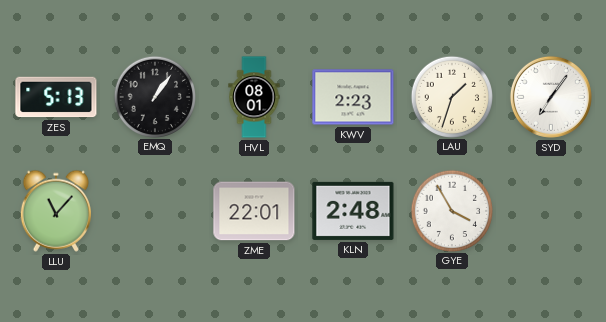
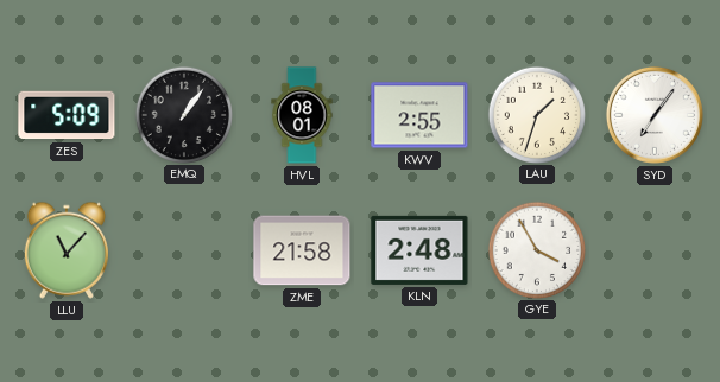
ZES: 5:13 -> 5:09 (67, 115)
KWV: 2:23 -> 2:55 (419, 115)
ZME: 22:01 -> 21:58 (302, 250)
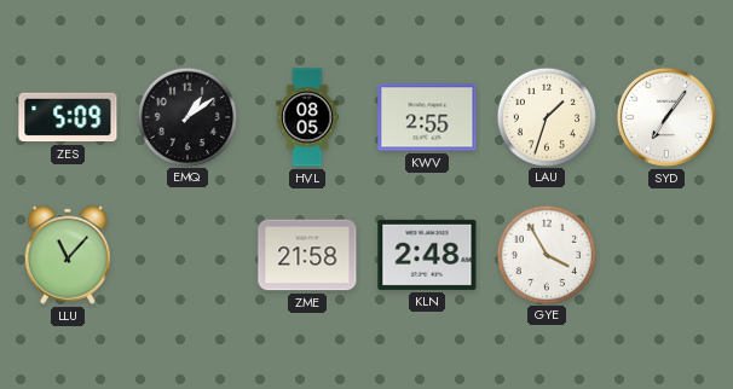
EMQ: 1:06 -> 1:09 (186, 116)
HVL: 08:01 -> 08:05 (307, 117)
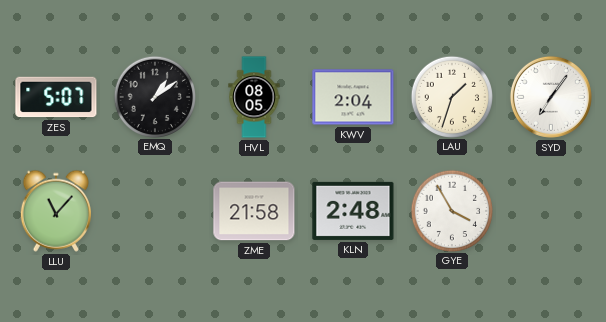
ZES: 5:09 -> 5:07 (56, 97)
KWV: 2:55 -> 2:04 (353, 97)
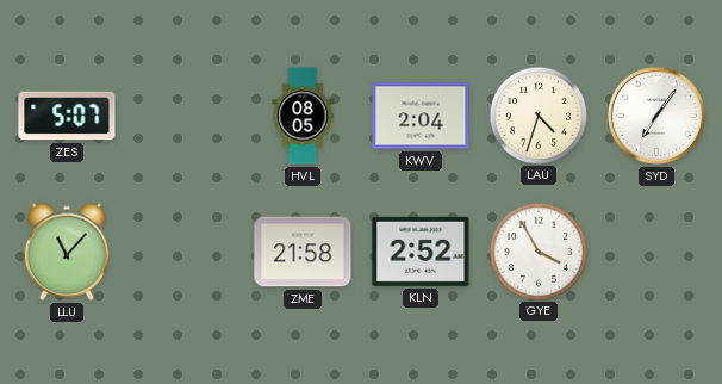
EMQ: 1:09 -> none (154, 96)
LAU: 1:33 -> 4:33 (537, 114)
KLN: 2:48 -> 2:52 (421, 252)
